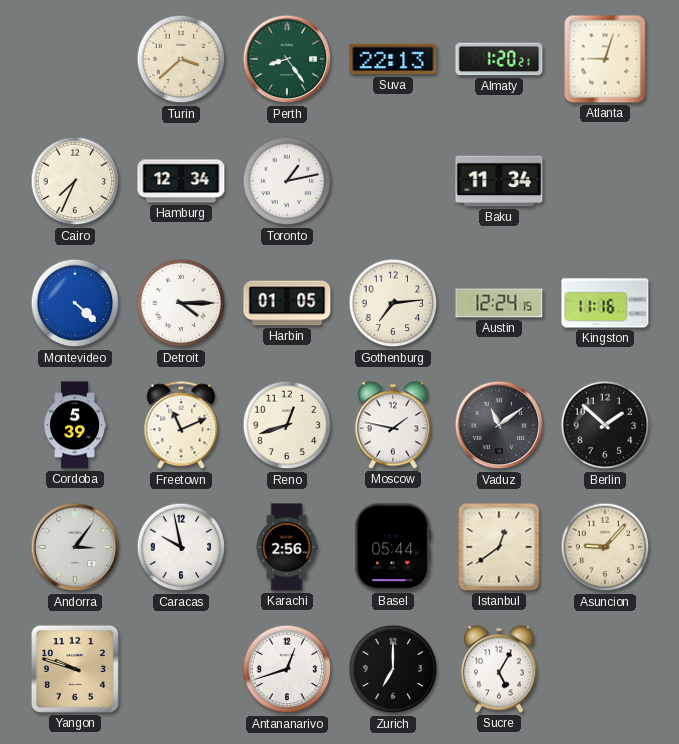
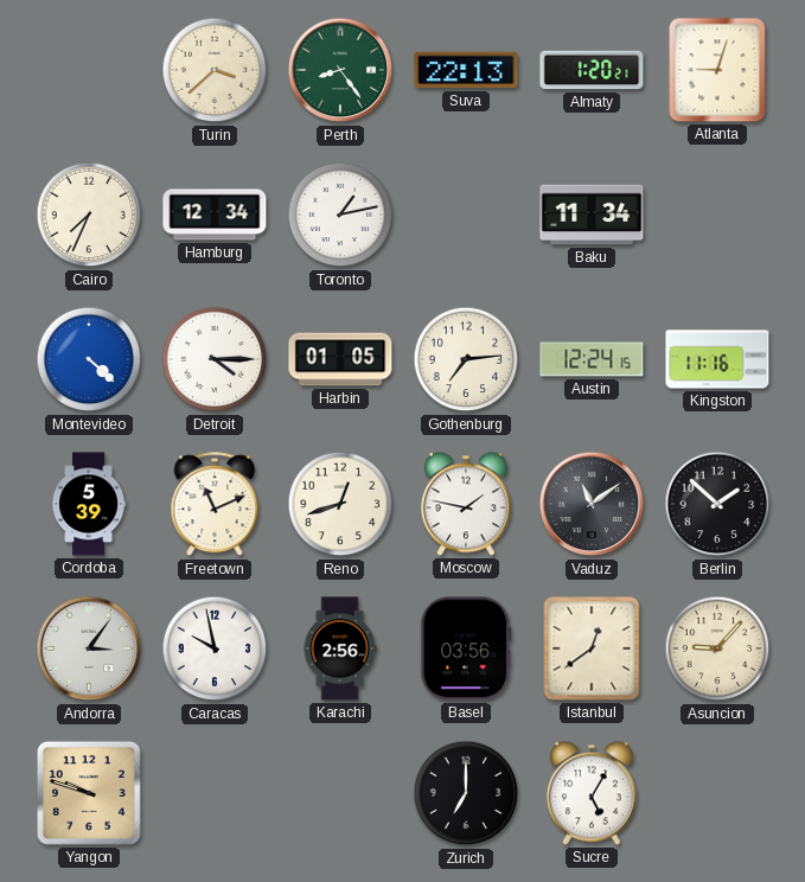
Basel: 05:44 -> 03:56 (466, 648)
Antananarivo: 12:42 -> none (287, 669)
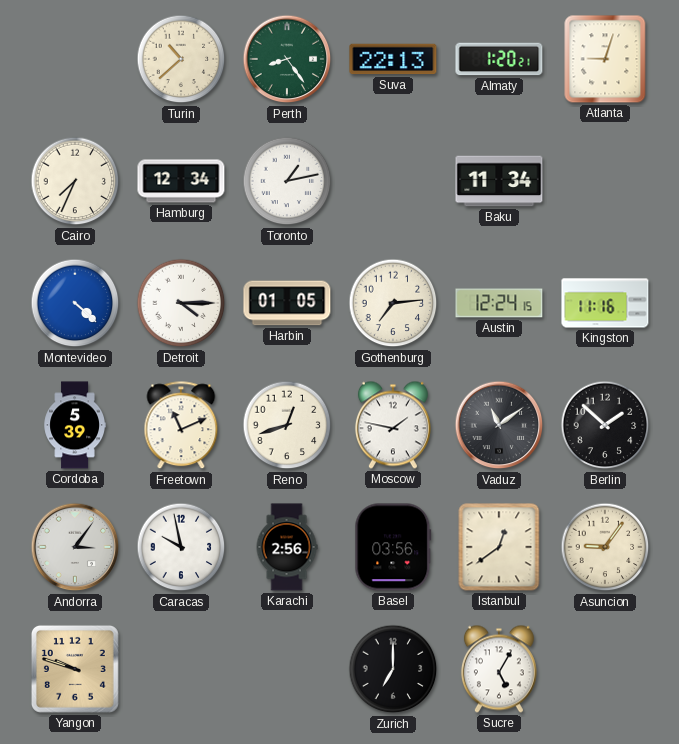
Turin: 3:38 -> 10:38 (181, 59)
Asuncion: 9:07 -> 9:06 (605, 547)
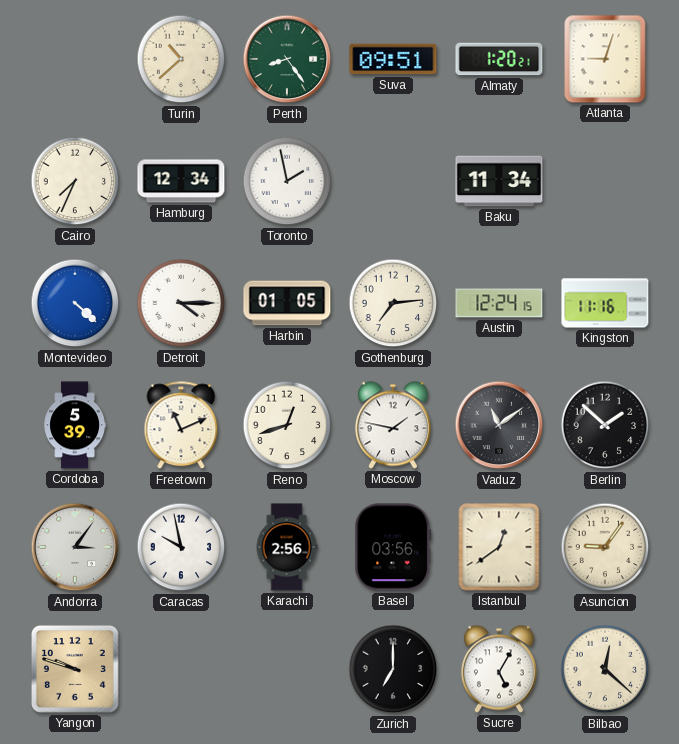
Suva: 22:13 -> 09:51 (393, 59)
Toronto: 1:13 -> 1:58 (287, 181)
Bilbao: none -> 12:22 (605, 669)
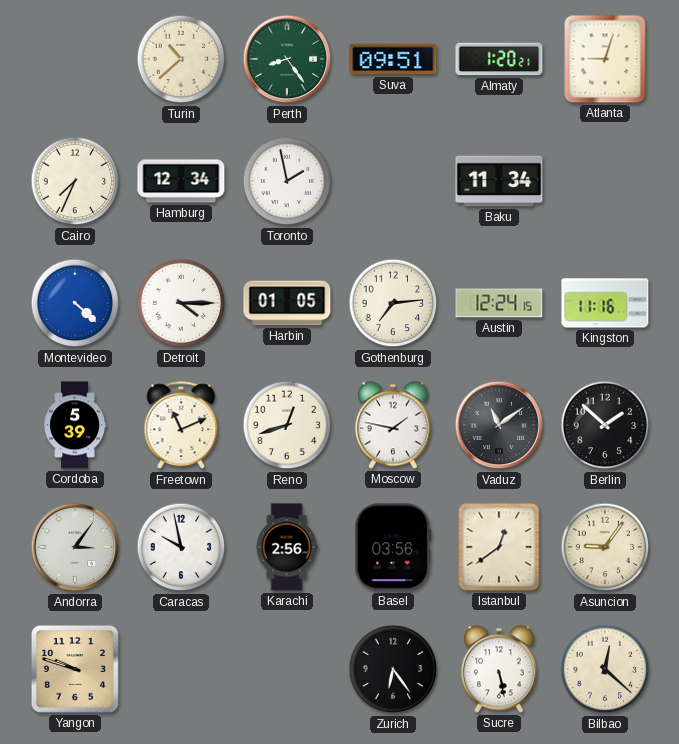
Zurich: 7:00 -> 6:24 (393, 669)
Sucre: 5:05 -> 5:28 (499, 669)
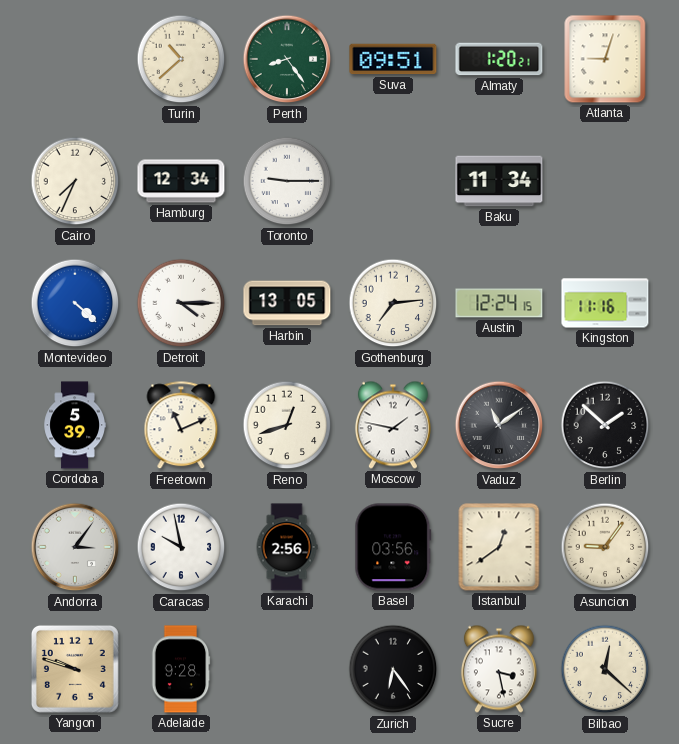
Toronto: 1:58 -> 9:15 (287, 181)
Harbin: 01:05 -> 13:05 (287, 303)
Adelaide: none -> 9:28 (181, 669)
Sucre: 5:28 -> 3:28 (499, 669)
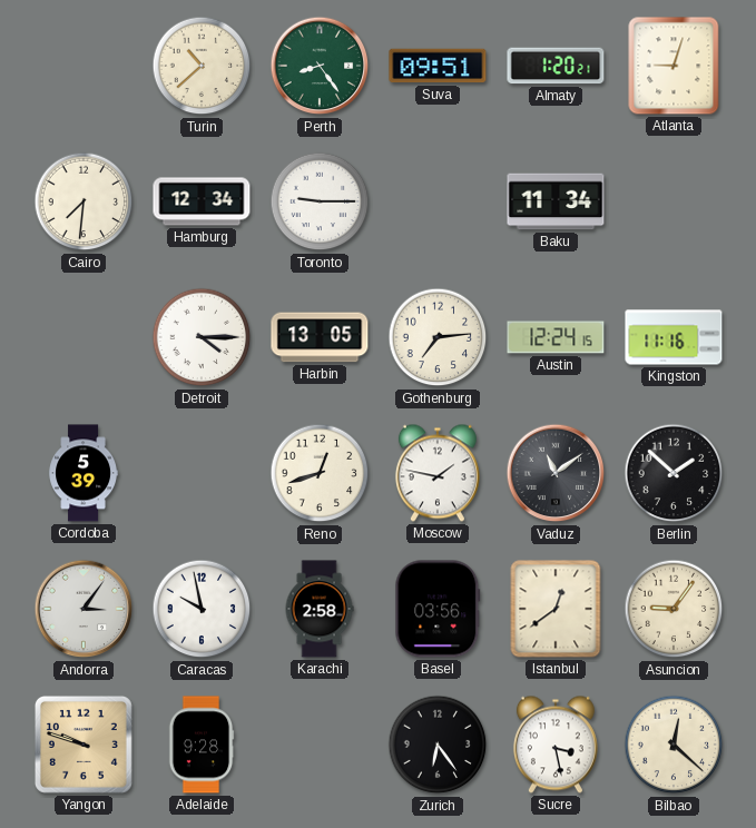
Cairo: 7:34 -> 7:31 (84, 201)
Montevideo: 4:22 -> none (75, 303)
Freetown: 11:11 -> none (181, 426)
Karachi: 2:56 -> 2:58 (320, 609)
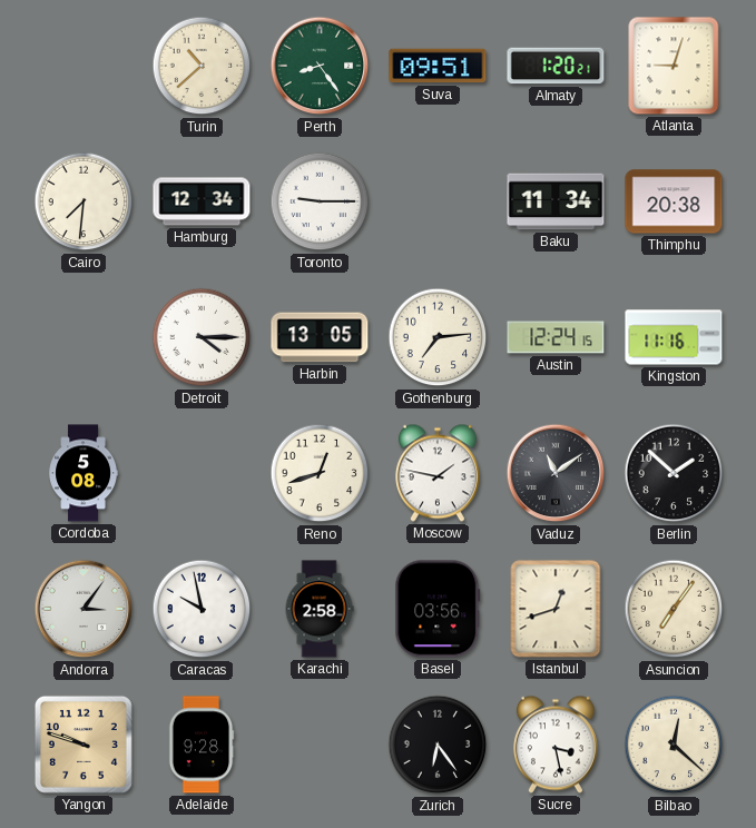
Thimphu: none -> 20:38 (674, 201)
Cordoba: 5:39 -> 5:08 (82, 473)
Istanbul: 12:39 -> 12:42 (556, 609)
Asuncion: 9:06 -> 7:06 (674, 609)
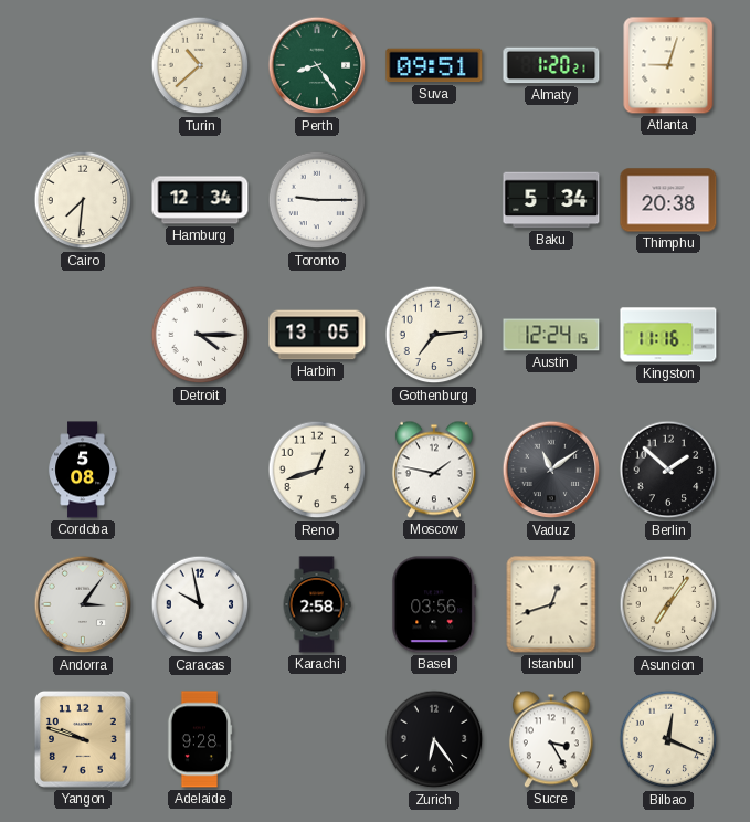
Baku: 11:34 -> 5:34 (551, 200)
Sucre: 3:28 -> 3:25 (551, 739)
Bilbao: 12:22 -> 12:19 (668, 739)
